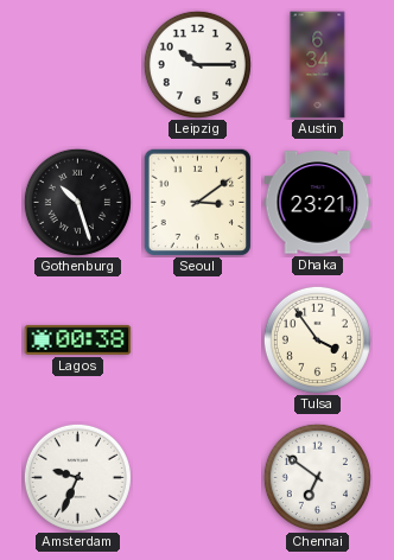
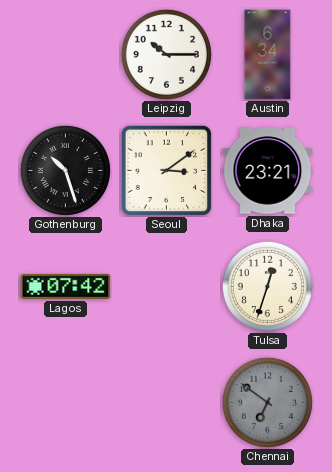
Lagos: 00:38 -> 07:42 (66, 286)
Tulsa: 3:54 -> 12:33 (267, 286)
Amsterdam: 9:34 -> none (77, 477)
Chennai dial: white -> grey (267, 402)
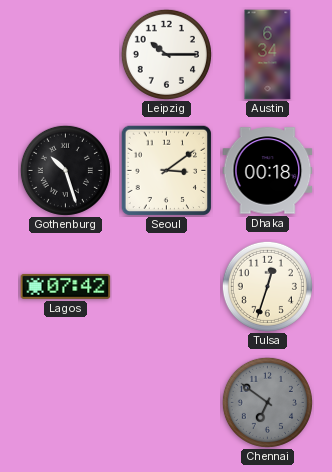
Dhaka: 23:21 -> 00:18 (268, 171)
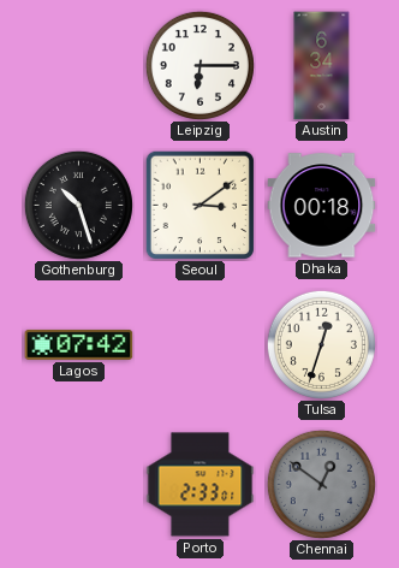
Leipzig: 10:15 -> 6:15 (199, 65)
Porto: none -> 2:33 (201, 485)
Chennai: 6:51 -> 12:51 (321, 484)
